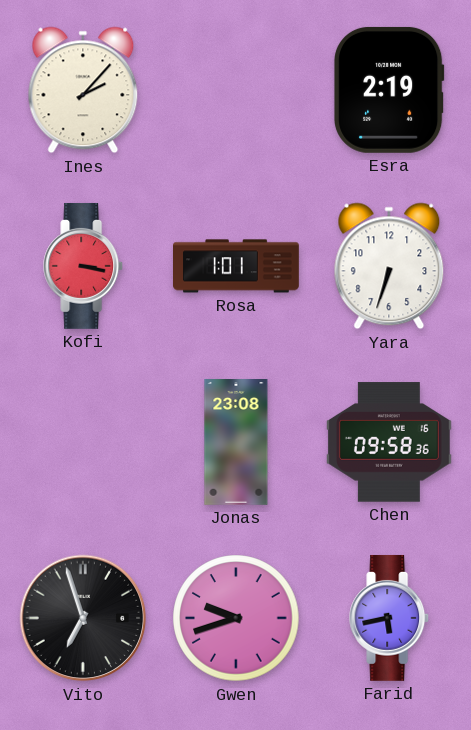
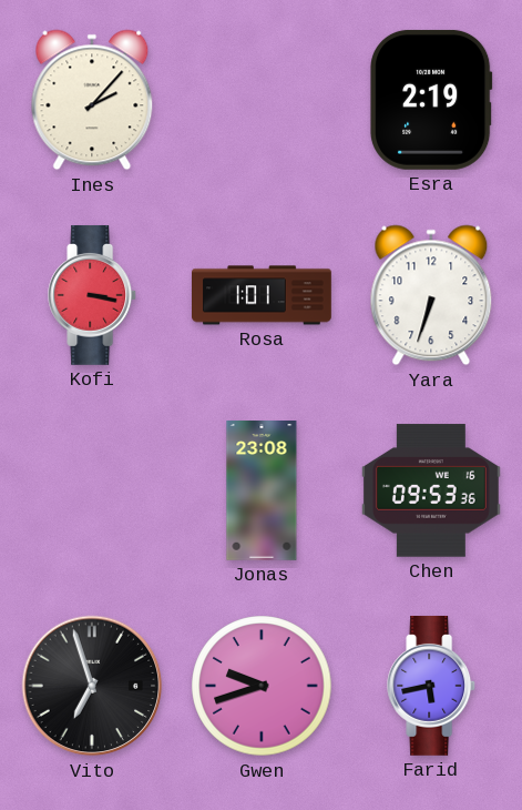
Chen: 09:58 -> 09:53 (431, 490)
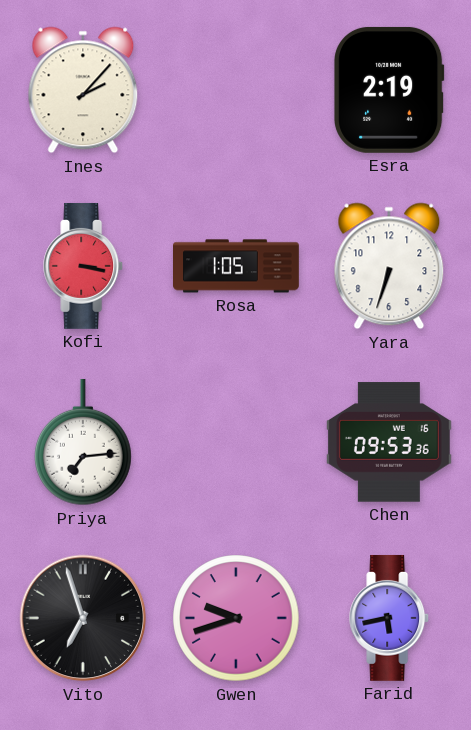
Rosa: 1:01 -> 1:05 (237, 266)
Priya: none -> 7:14 (84, 442)
Jonas: 23:08 -> none (262, 492)
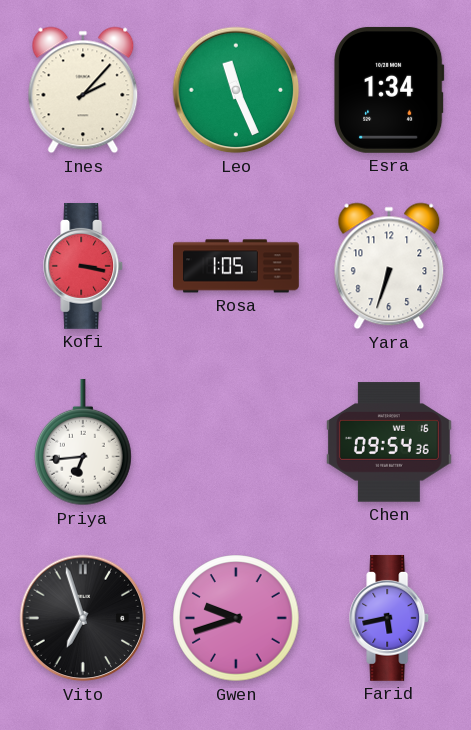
Leo: none -> 11:26 (236, 90)
Esra: 2:19 -> 1:34 (389, 90)
Priya: 7:14 -> 6:44 (84, 442)
Chen: 09:53 -> 09:54 (389, 442)
